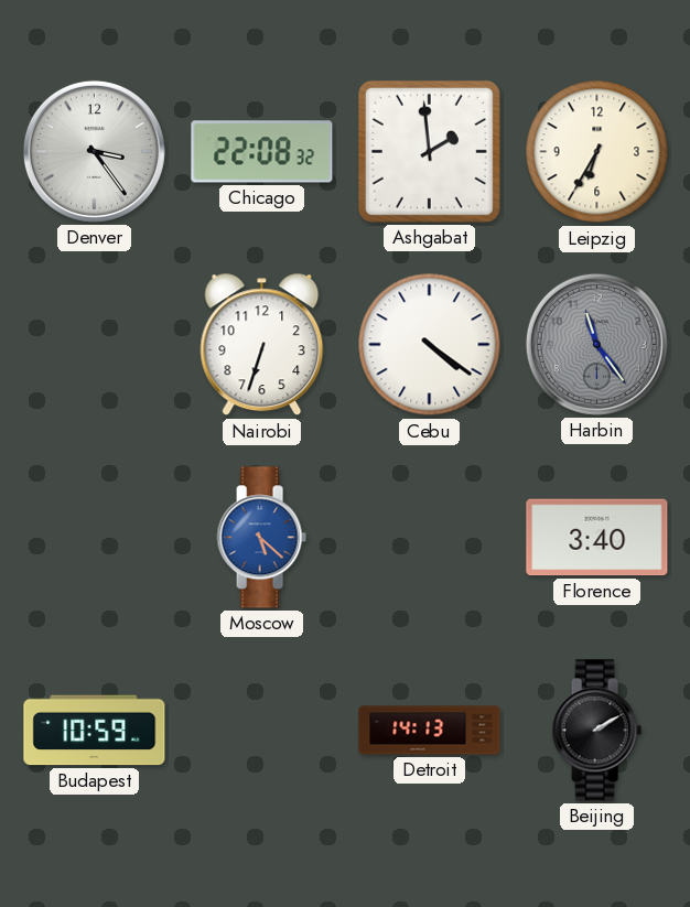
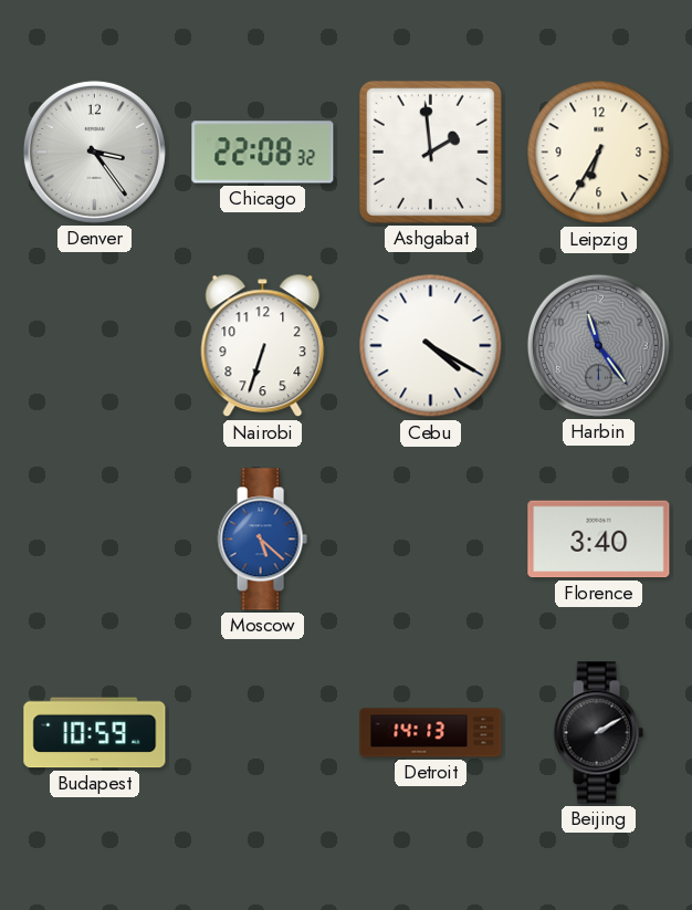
Cebu: 4:21 -> 4:20 (431, 346)
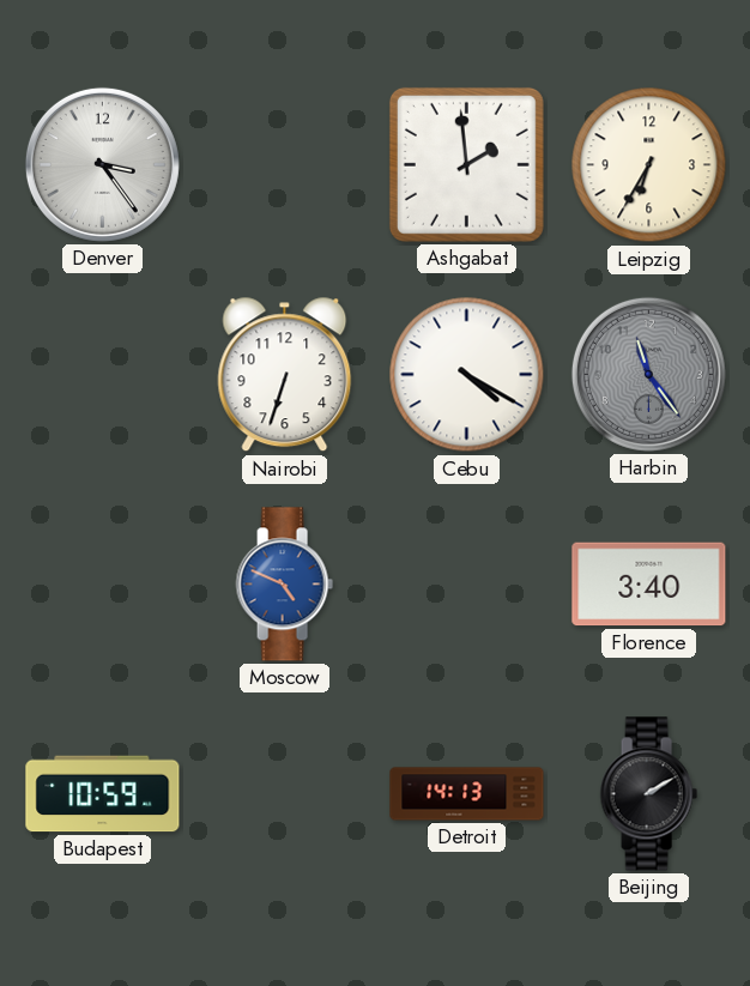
Chicago: 22:08 -> none (263, 153)
Moscow: 5:22 -> 4:49 (284, 585)
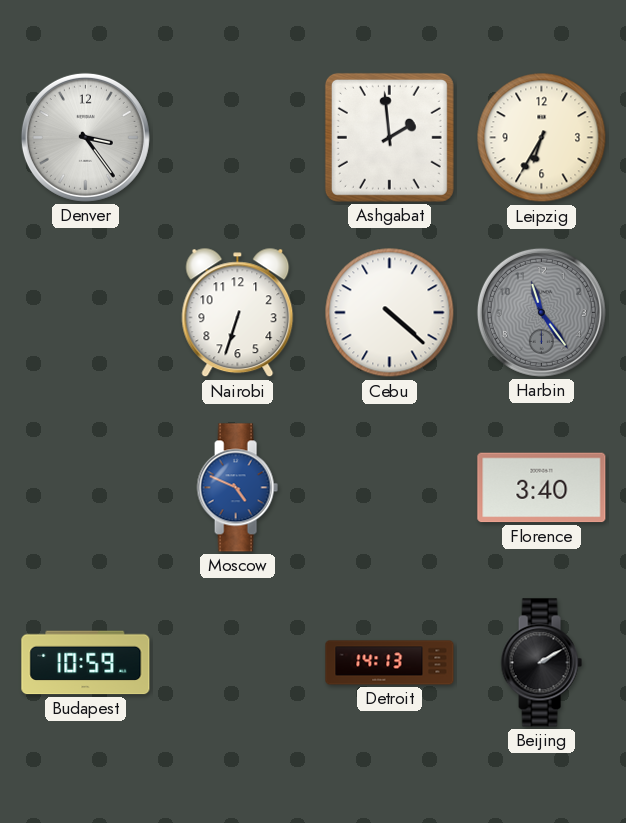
Cebu: 4:20 -> 4:22 (390, 313)
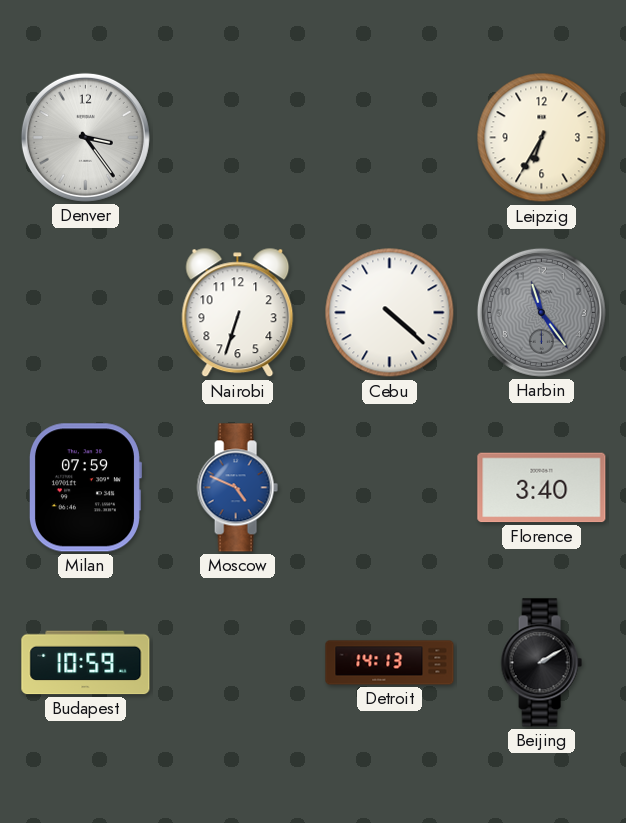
Ashgabat: 1:59 -> none (389, 137)
Milan: none -> 07:59 (85, 488)
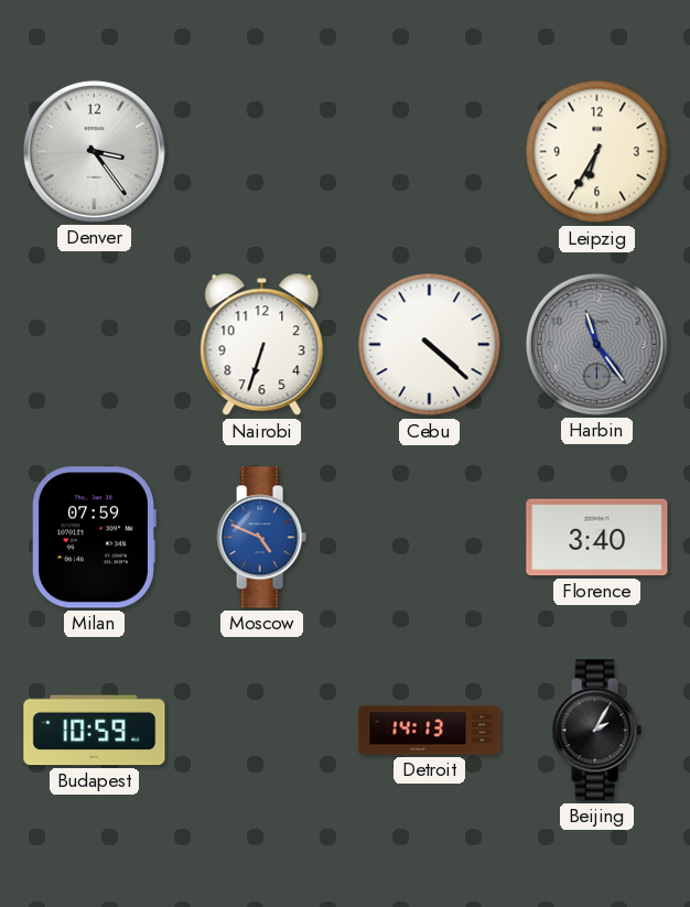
Beijing: 2:10 -> 2:05 (596, 731)
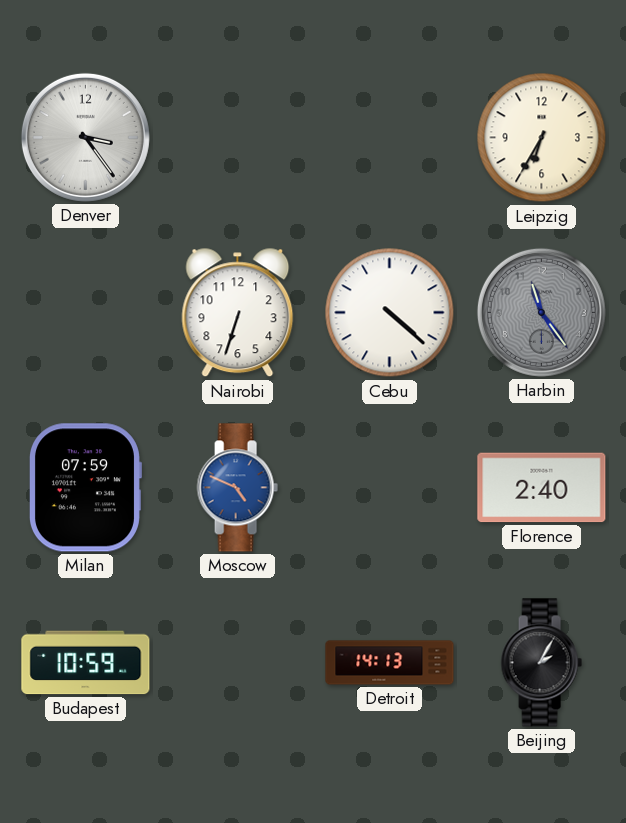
Florence: 3:40 -> 2:40 (542, 488)
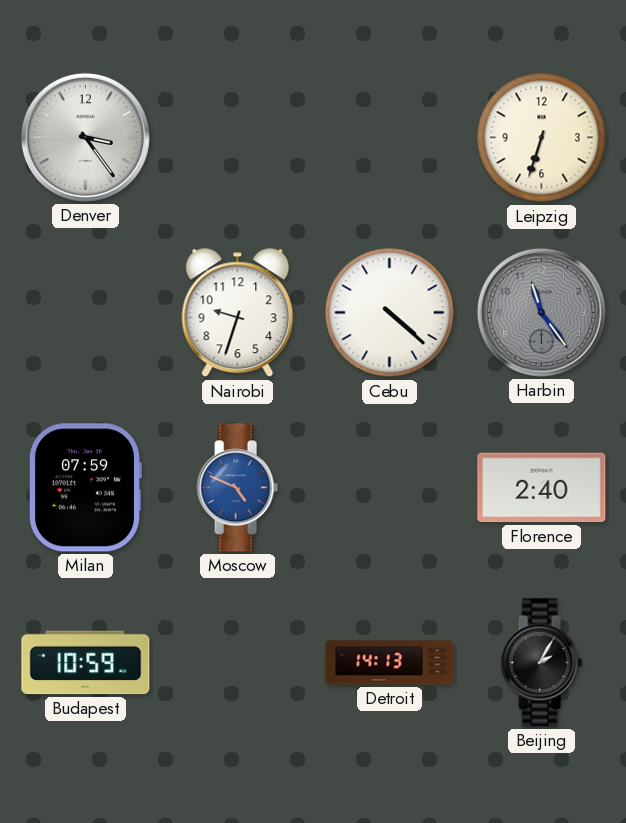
Leipzig: 6:35 -> 6:33 (542, 138)
Nairobi: 6:33 -> 9:33 (238, 313)
